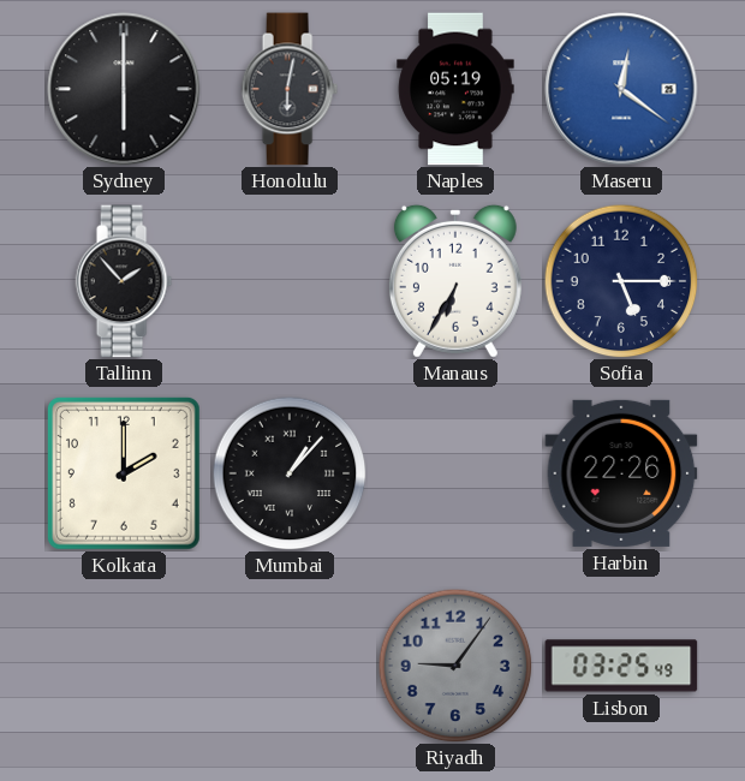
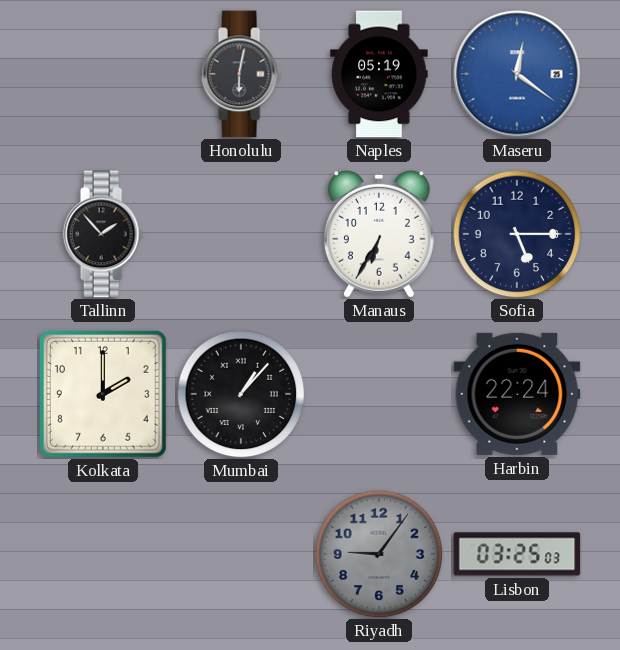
Sydney: 6:00 -> none (124, 89)
Harbin: 22:26 -> 22:24 (517, 394)
Lisbon: 03:25:49 -> 03:25:03 (517, 554)
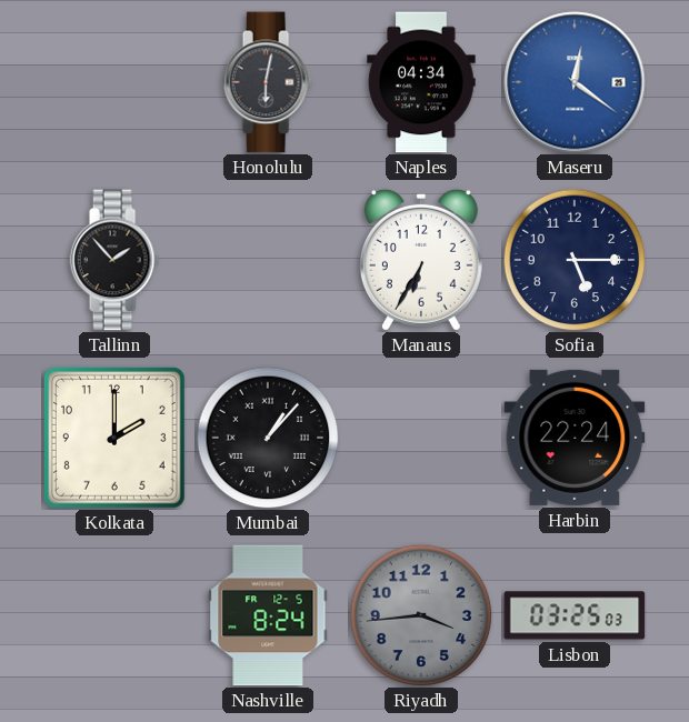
Naples: 05:19 -> 04:34 (421, 82)
Nashville: none -> 8:24 (268, 615)
Riyadh: 9:06 -> 3:44 (421, 615)
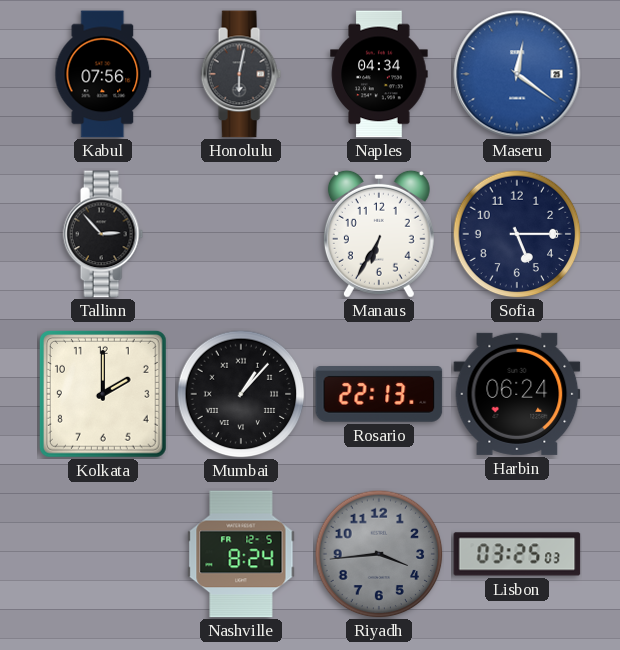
Kabul: none -> 07:56 (103, 74)
Tallinn: 1:53 -> 2:53 (103, 234)
Rosario: none -> 22:13 (379, 395)
Harbin: 22:24 -> 06:24 (517, 394)
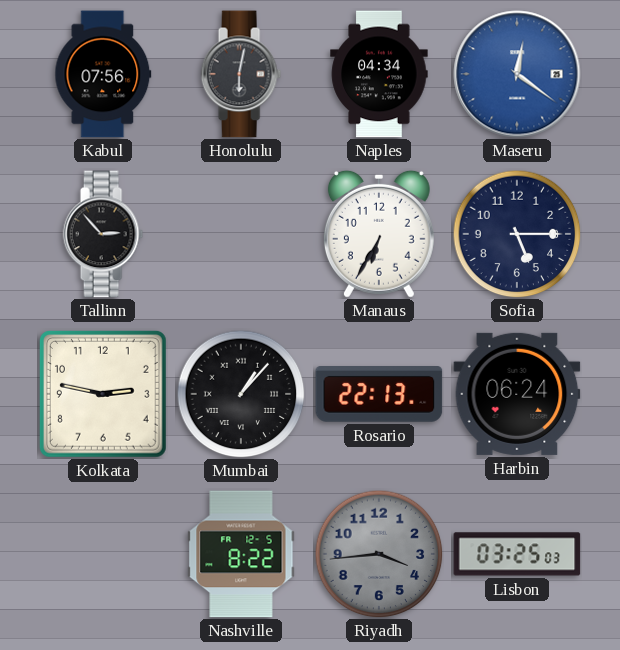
Kolkata: 2:00 -> 2:47 (103, 394)
Nashville: 8:24 -> 8:22 (241, 554)
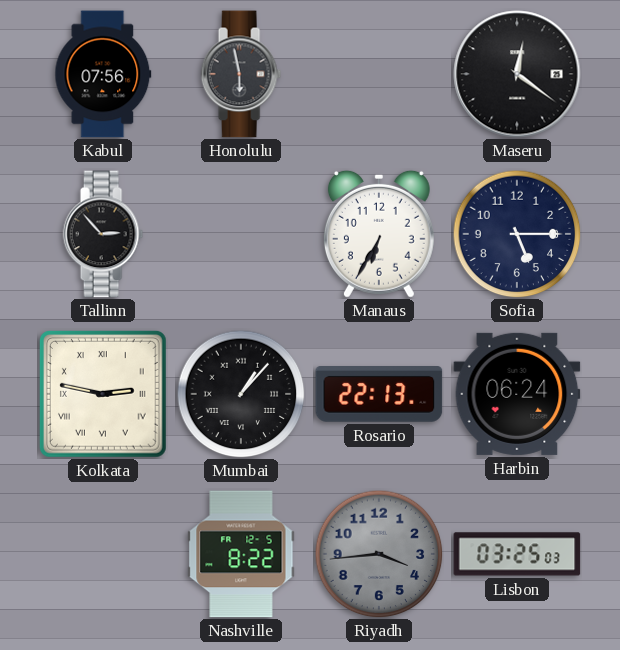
Honolulu: 6:02 -> 5:58 (241, 74)
Naples: 04:34 -> none (379, 74)
Maseru dial: blue -> black (517, 74)
Kolkata numerals: Arabic -> Roman (103, 394)
